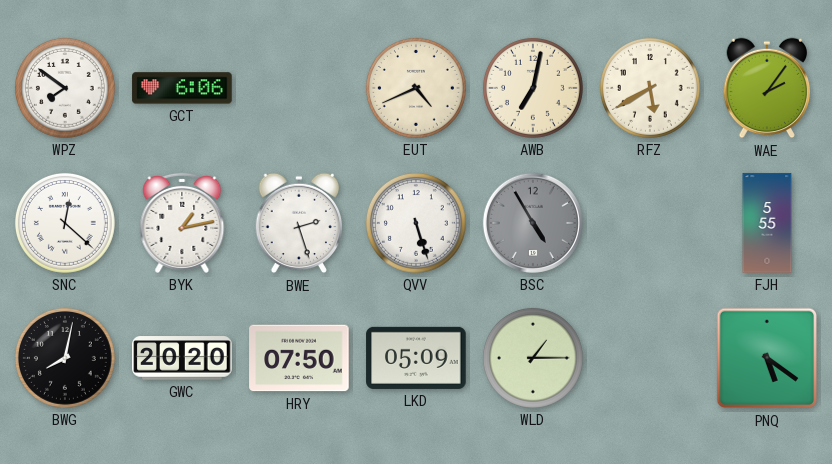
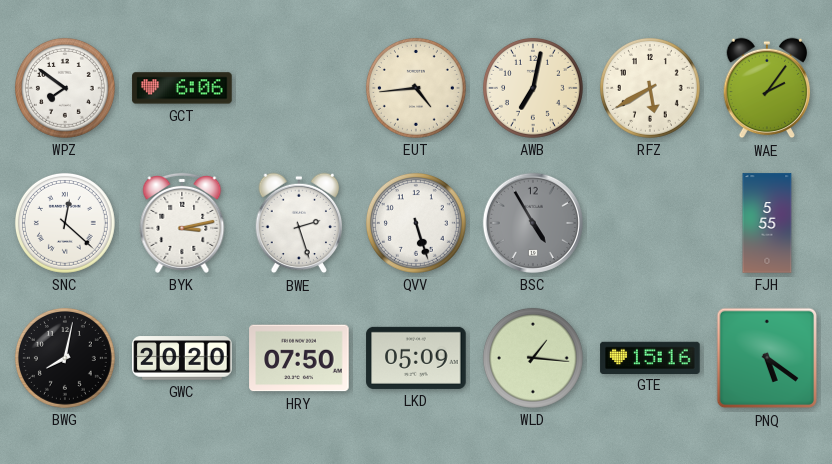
EUT: 4:41 -> 4:44 (416, 88)
BYK: 1:13 -> 3:13 (182, 223)
WLD: 1:15 -> 1:16 (533, 358)
GTE: none -> 15:16 (650, 357)
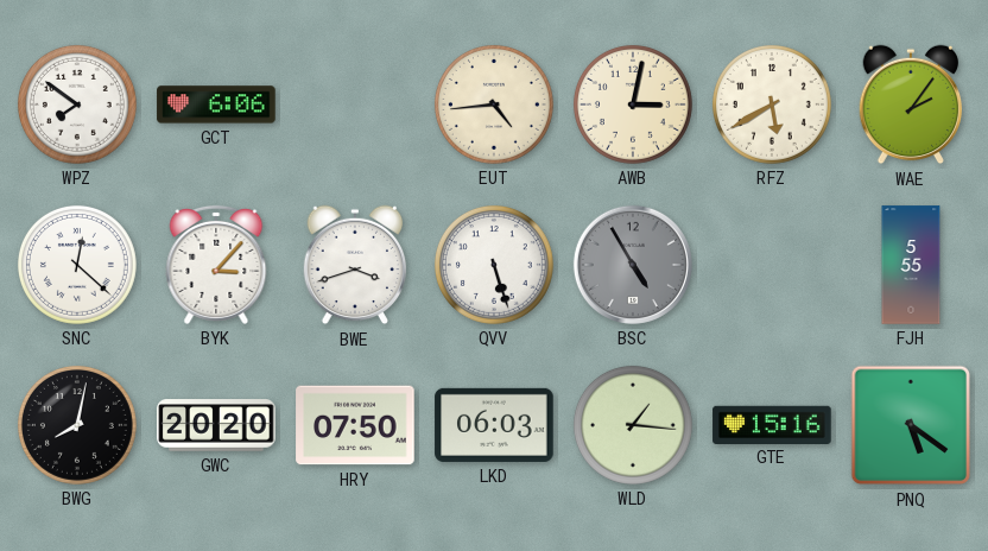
AWB: 7:02 -> 3:02 (633, 104)
BYK: 3:13 -> 3:07 (216, 265)
BWE: 2:27 -> 3:42 (355, 265)
LKD: 05:09 -> 06:03 (494, 425)
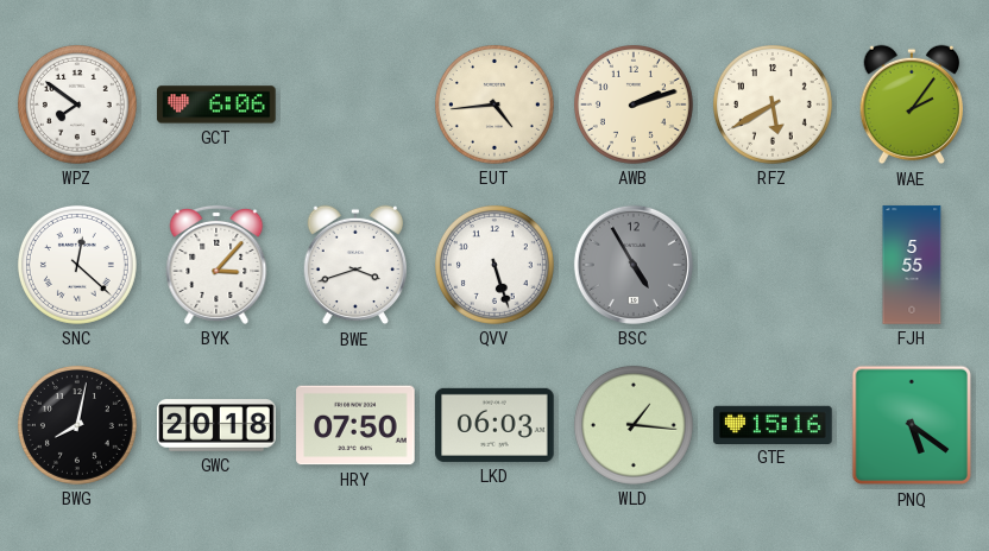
AWB: 3:02 -> 2:12 (634, 104)
GWC: 20:20 -> 20:18 (216, 425)
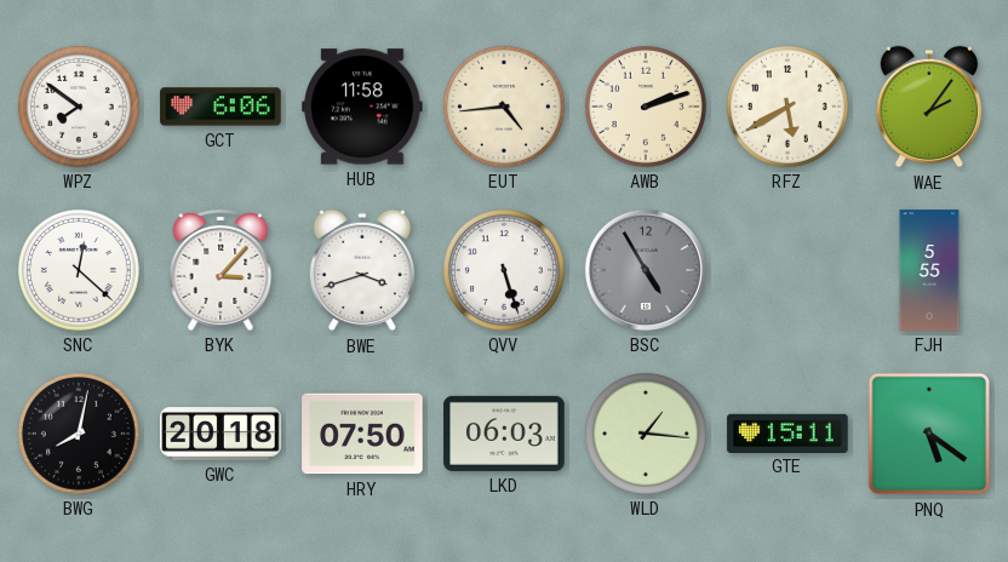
HUB: none -> 11:58 (362, 107)
GTE: 15:16 -> 15:11 (787, 432)
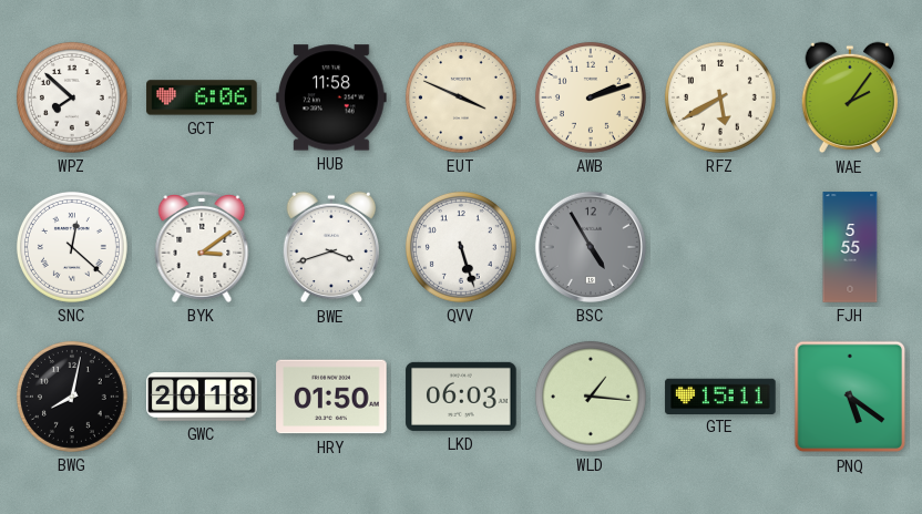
WPZ: 7:51 -> 7:52 (72, 97)
EUT: 4:44 -> 3:49 (461, 97)
BYK: 3:07 -> 3:09 (202, 247)
HRY: 07:50 -> 01:50 (331, 397)
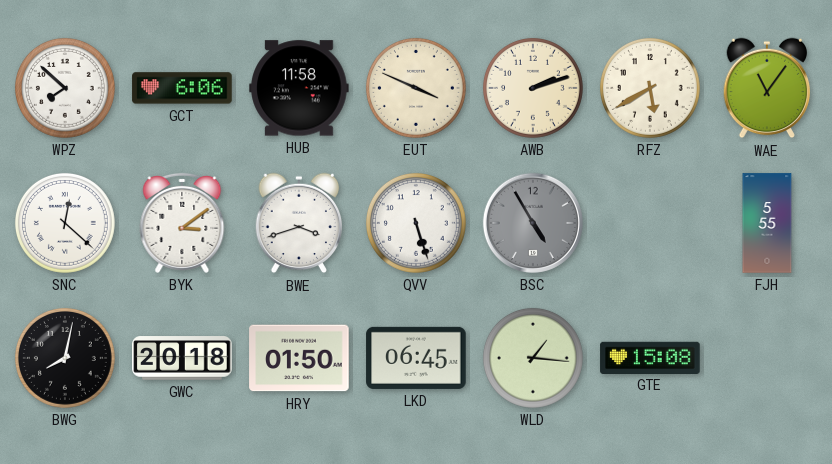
WAE: 2:06 -> 11:06 (767, 88)
LKD: 06:03 -> 06:45 (416, 358)
GTE: 15:11 -> 15:08 (650, 357)
PNQ: 5:21 -> none (850, 397)
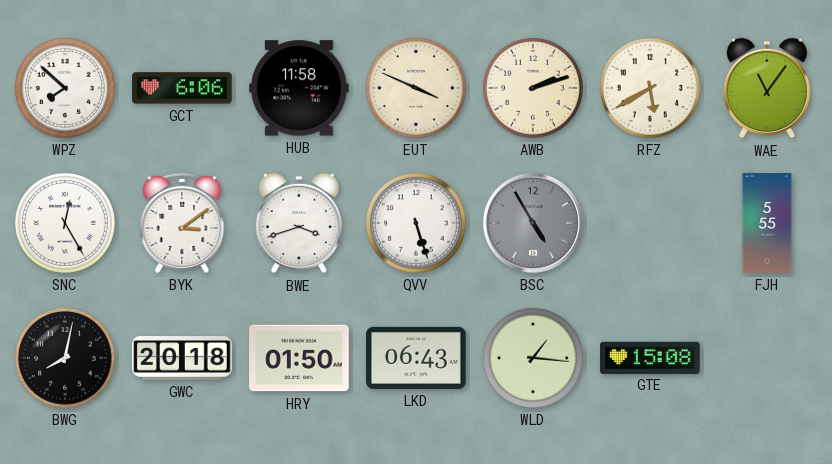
SNC: 12:22 -> 12:25 (65, 223)
LKD: 06:45 -> 06:43 (416, 358)
